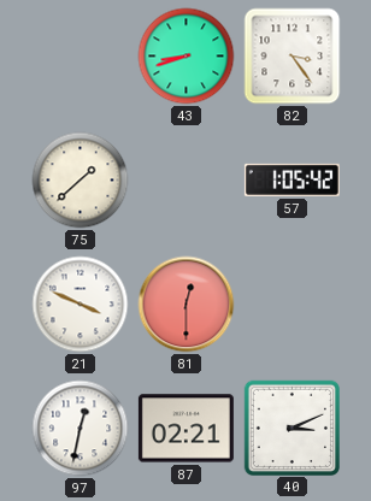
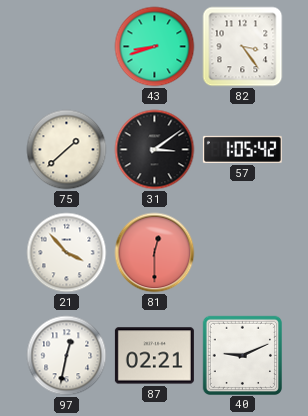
31: none -> 3:09 (155, 150)
21: 3:49 -> 3:53 (67, 253)
40: 3:11 -> 9:11 (242, 355)
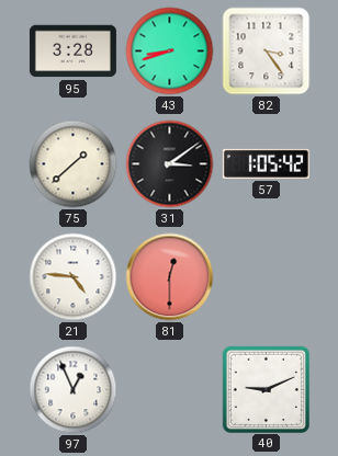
95: none -> 3:28 (72, 52)
21: 3:53 -> 4:46 (74, 277)
97: 12:32 -> 12:56 (74, 390)
87: 02:21 -> none (154, 356)
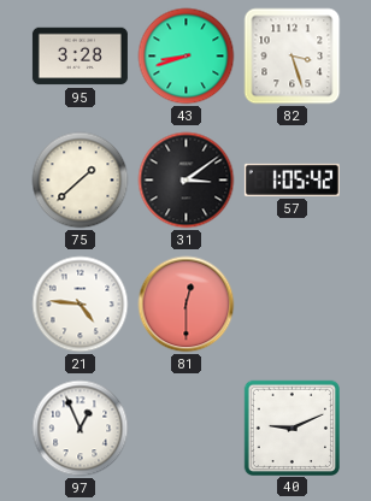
82: 3:24 -> 3:27 (293, 57)
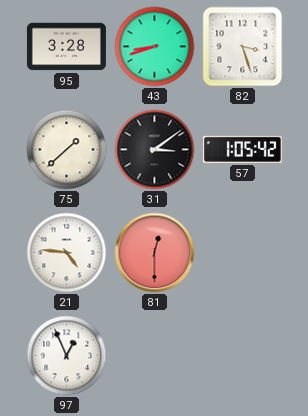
40: 9:11 -> none (291, 428)
